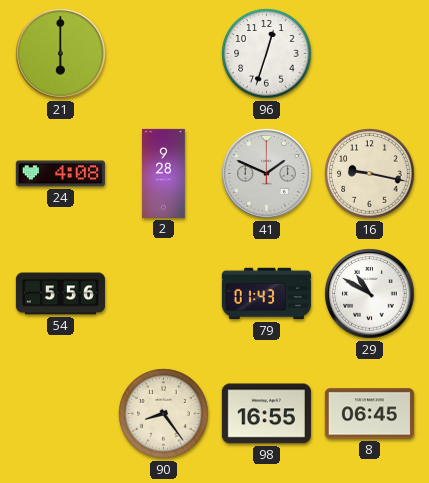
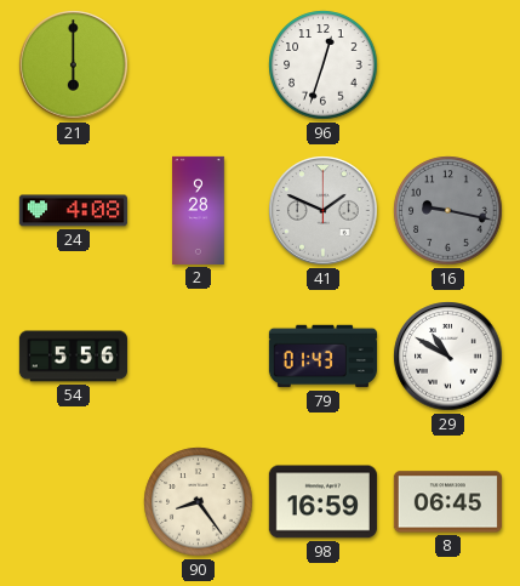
16 dial: cream -> grey (448, 211)
98: 16:55 -> 16:59 (322, 502)
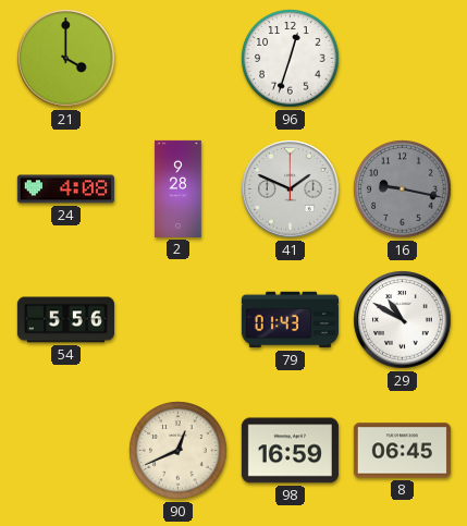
21: 6:00 -> 4:00 (66, 59)
90: 8:24 -> 12:41 (179, 451)
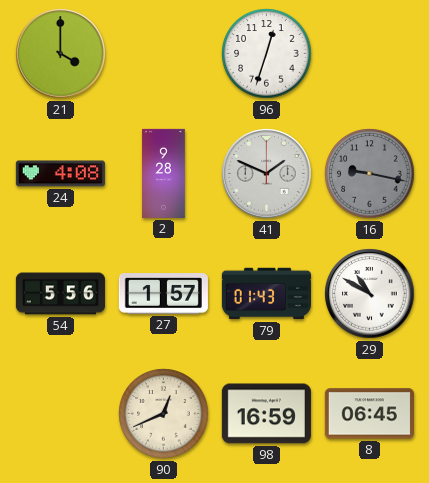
27: none -> 1:57 (163, 294)
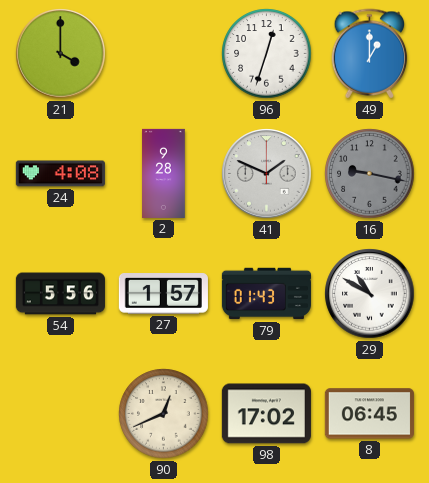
49: none -> 1:00 (370, 54)
98: 16:59 -> 17:02 (266, 414)
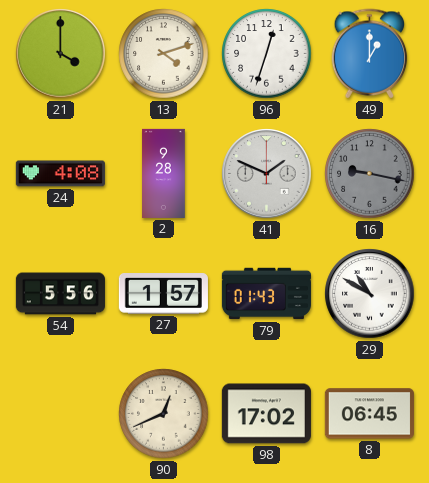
13: none -> 4:12 (164, 54)
